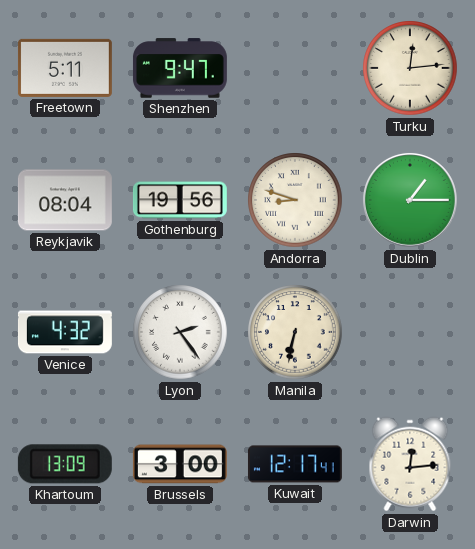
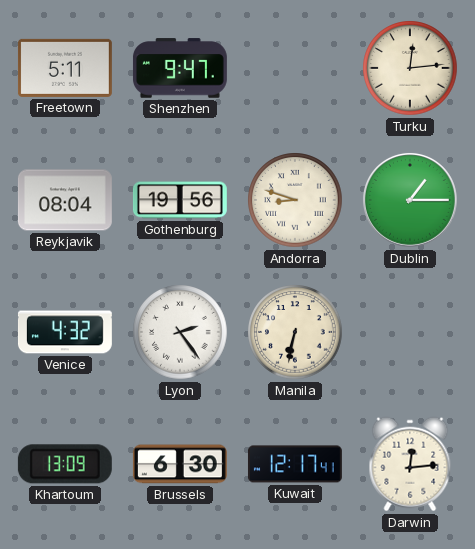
Brussels: 3:00 -> 6:30 (180, 464)
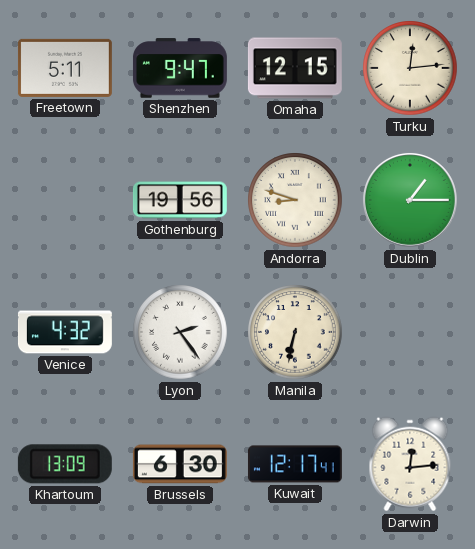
Omaha: none -> 12:15 (295, 68)
Reykjavik: 08:04 -> none (65, 200)
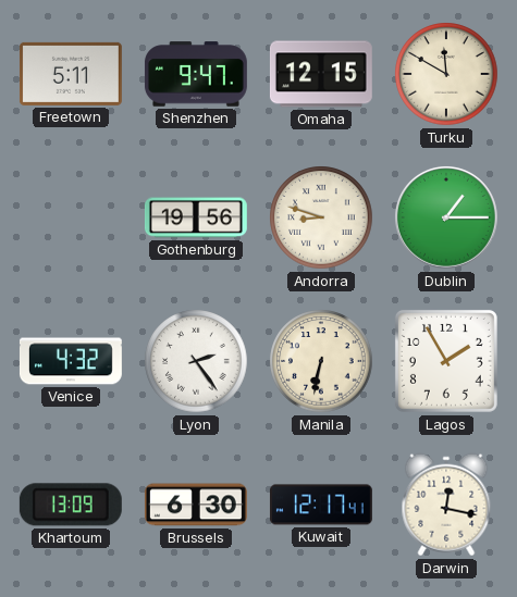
Turku: 12:14 -> 11:50 (446, 74)
Lagos: none -> 1:55 (446, 361)
Darwin: 12:14 -> 12:17 (446, 505)
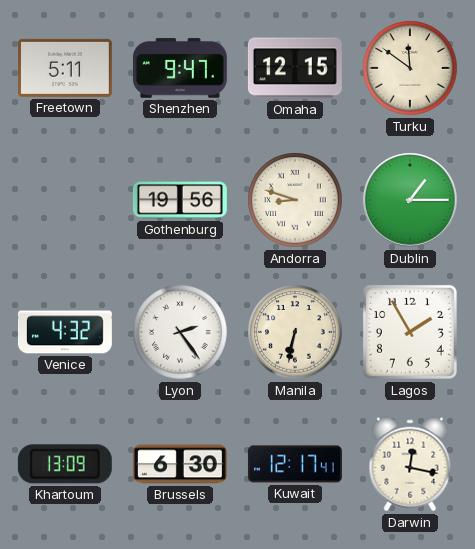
Turku: 11:50 -> 11:51 (410, 68)
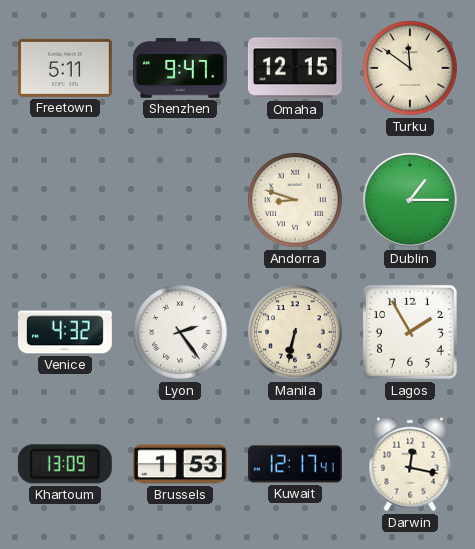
Gothenburg: 19:56 -> none (180, 200)
Brussels: 6:30 -> 1:53 (180, 464)
